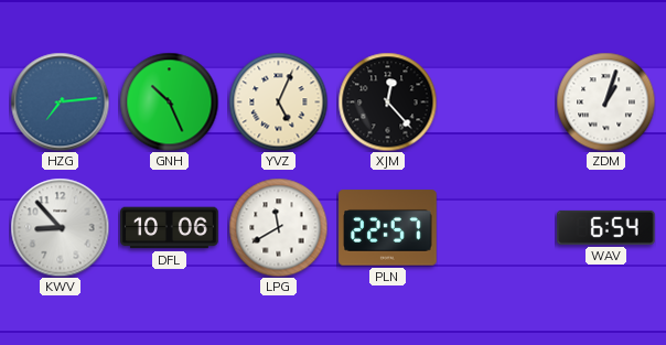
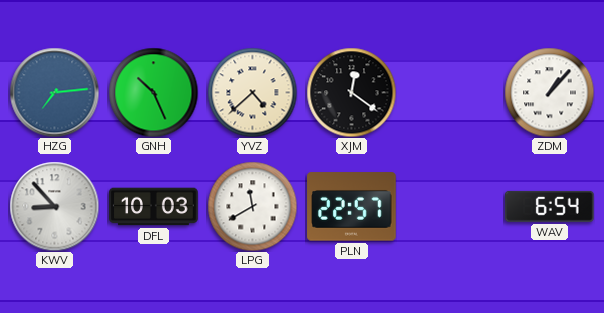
YVZ: 5:04 -> 4:38 (252, 92)
XJM: 12:23 -> 12:21 (351, 92)
ZDM: 1:03 -> 1:07 (549, 92)
DFL: 10:06 -> 10:03 (154, 207)
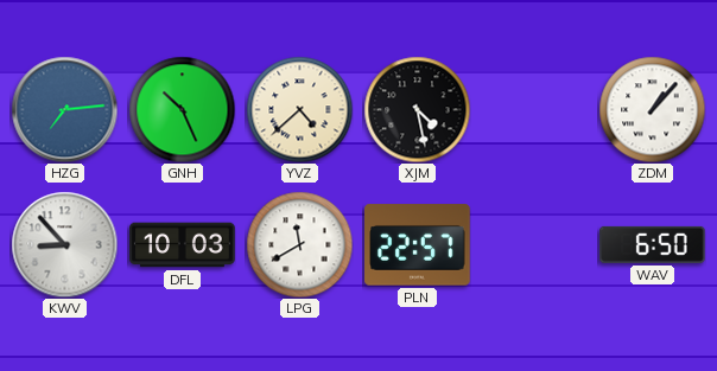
XJM: 12:21 -> 4:28 (417, 109)
WAV: 6:54 -> 6:50 (653, 244)
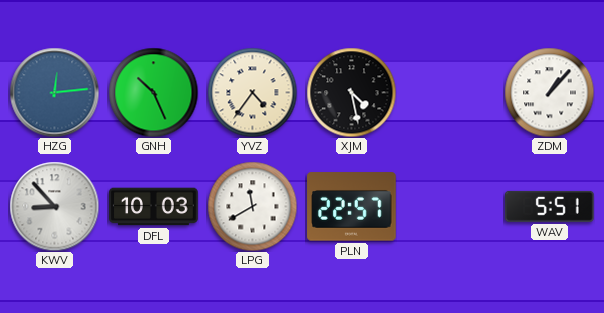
HZG: 7:14 -> 12:14 (54, 92)
YVZ: 4:38 -> 4:36 (252, 92)
WAV: 6:50 -> 5:51 (550, 206)
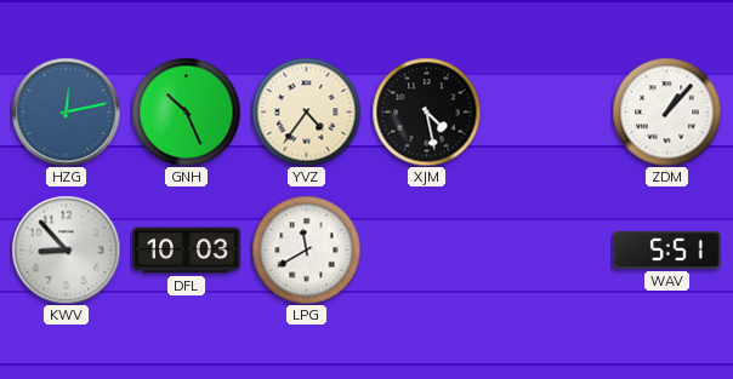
HZG: 12:14 -> 12:13 (66, 111)
PLN: 22:57 -> none (352, 207)
